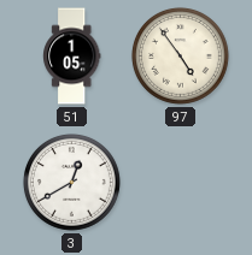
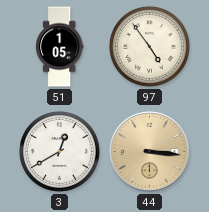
44: none -> 3:16 (150, 152)
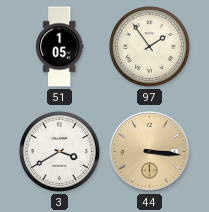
97: 4:54 -> 1:54 (149, 46)
3: 12:40 -> 3:40 (59, 151)
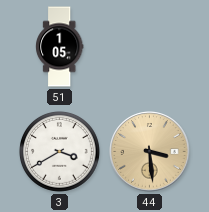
97: 1:54 -> none (149, 46)
44: 3:16 -> 3:29 (150, 152)
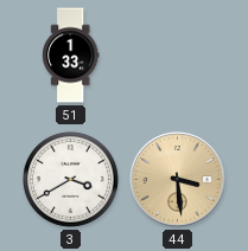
51: 1:05 -> 1:33 (70, 56)
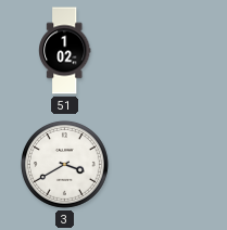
51: 1:33 -> 1:02 (64, 51)
44: 3:29 -> none (178, 180)
